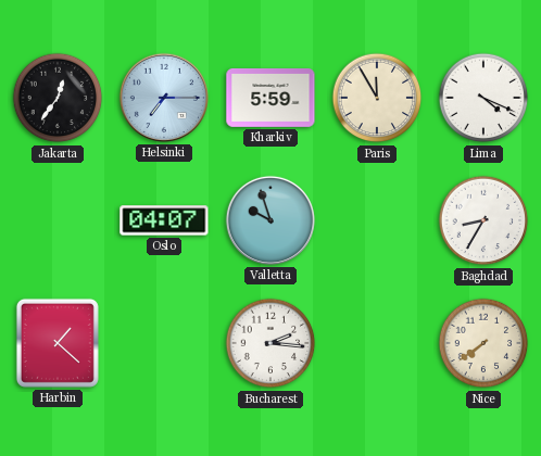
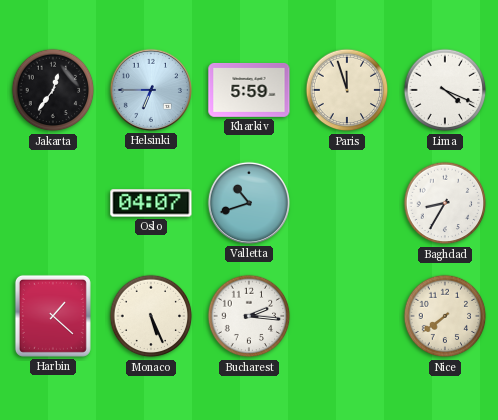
Helsinki: 7:15 -> 6:45 (151, 90)
Paris: 11:55 -> 11:57 (347, 90)
Valletta: 9:57 -> 10:42 (249, 203)
Monaco: none -> 5:26 (151, 316)
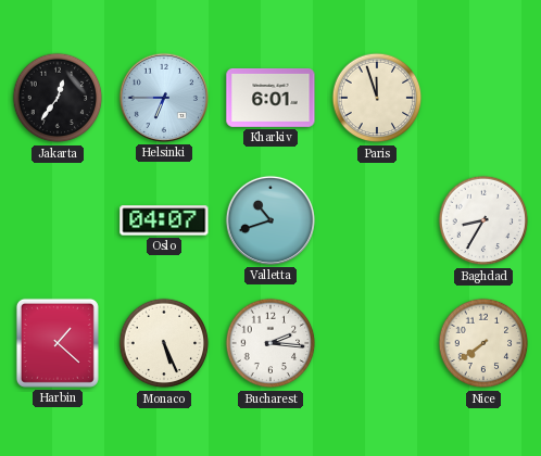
Kharkiv: 5:59 -> 6:01 (270, 98)
Lima: 4:19 -> none (445, 90)
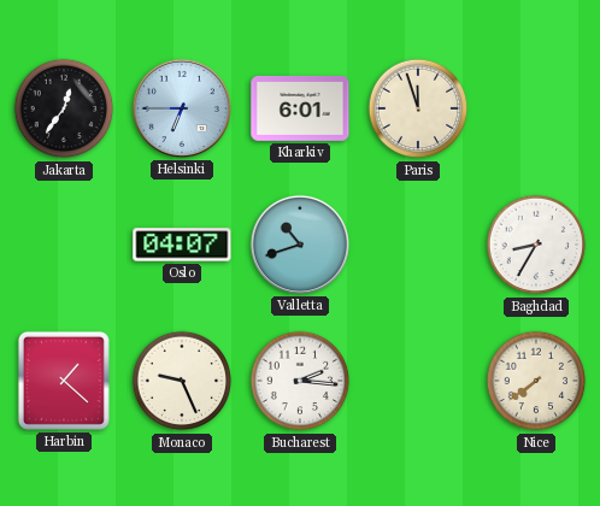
Monaco: 5:26 -> 9:26 (182, 381)
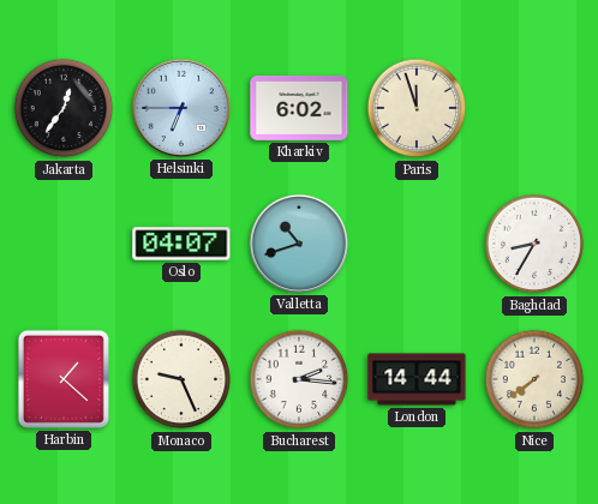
Kharkiv: 6:01 -> 6:02 (299, 108)
London: none -> 14:44 (417, 379)
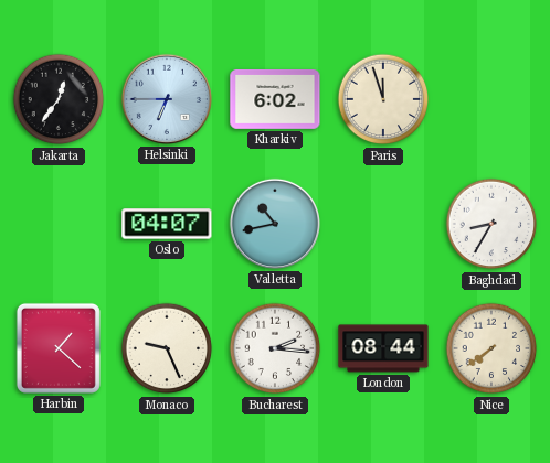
Valletta: 10:42 -> 10:43 (275, 224)
London: 14:44 -> 08:44 (383, 348)
